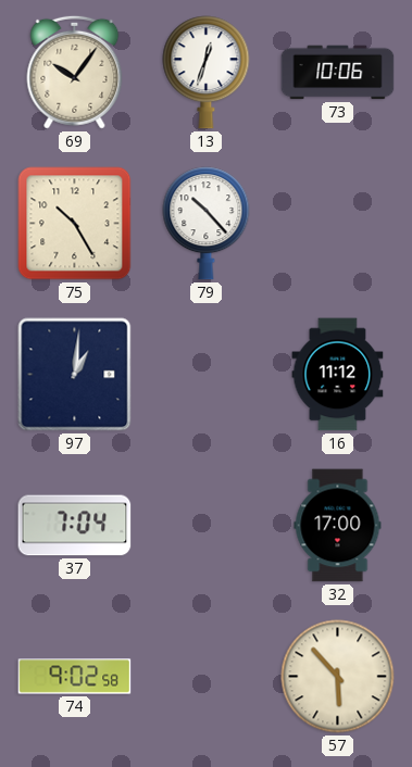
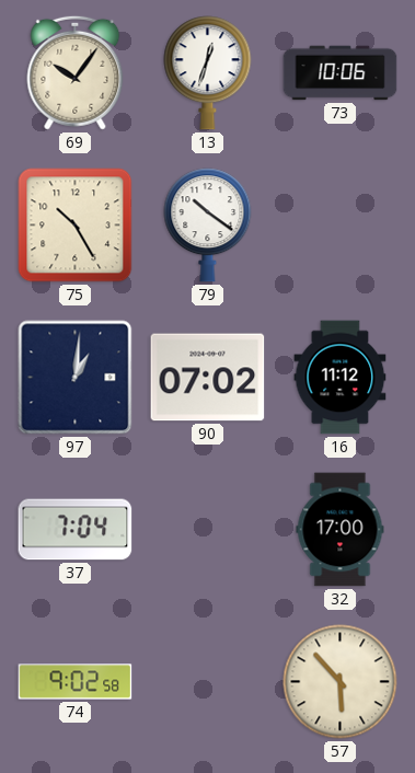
79: 10:23 -> 10:21 (208, 226)
90: none -> 07:02 (208, 378)
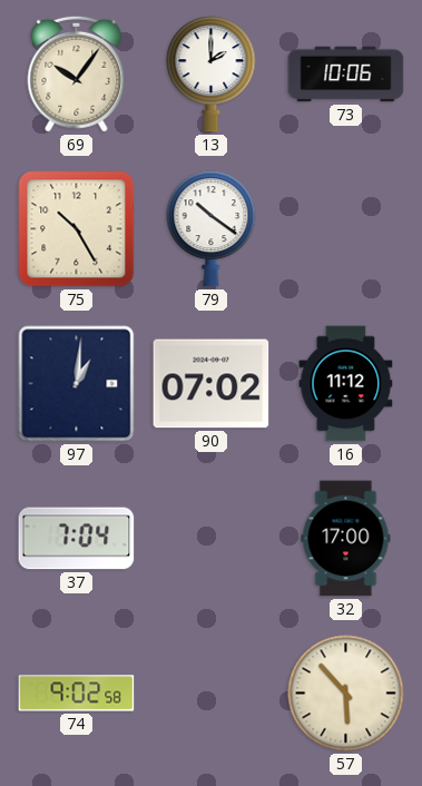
13: 12:33 -> 2:00 (212, 75)
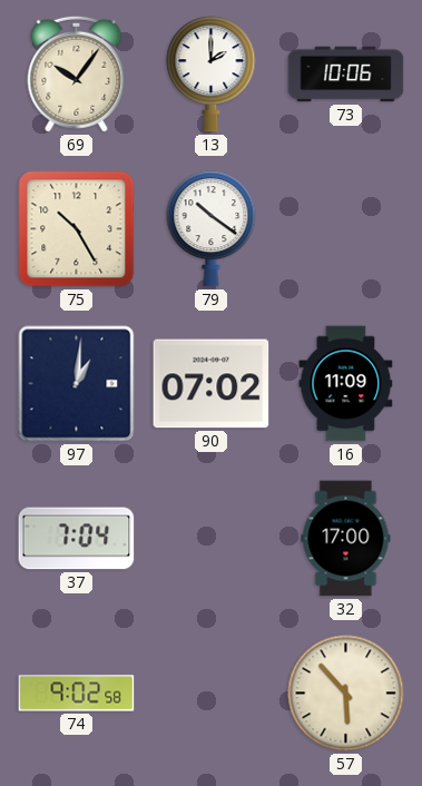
16: 11:12 -> 11:09 (346, 384)
